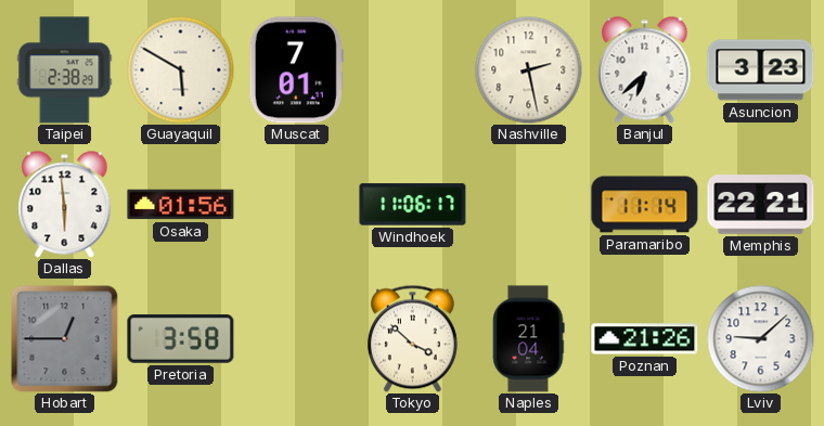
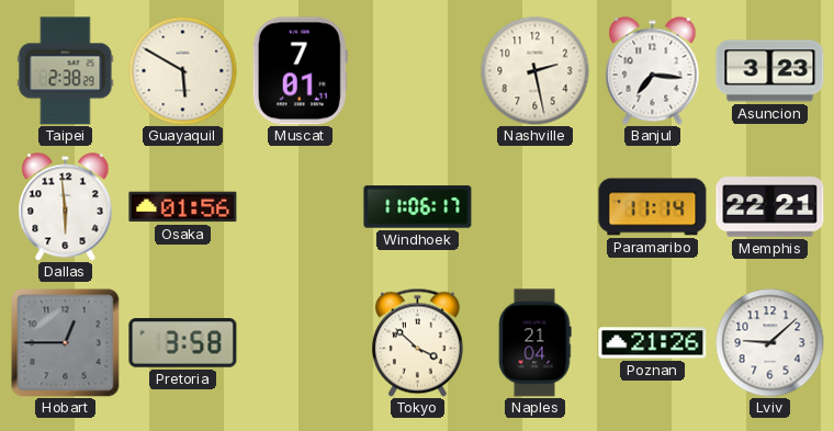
Banjul: 6:38 -> 7:16 (653, 71)
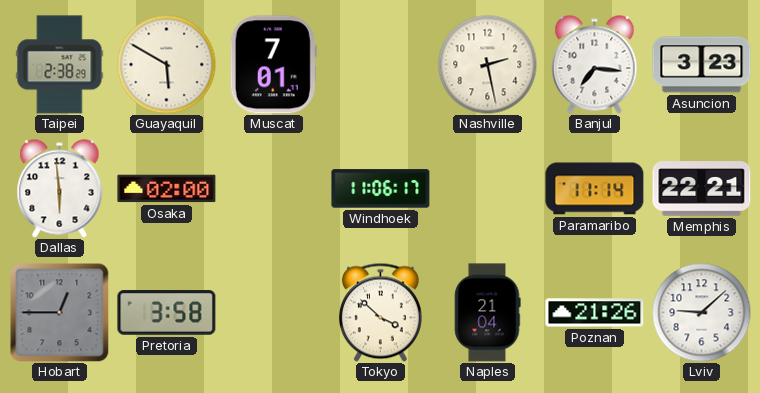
Osaka: 01:56 -> 02:00 (167, 189)
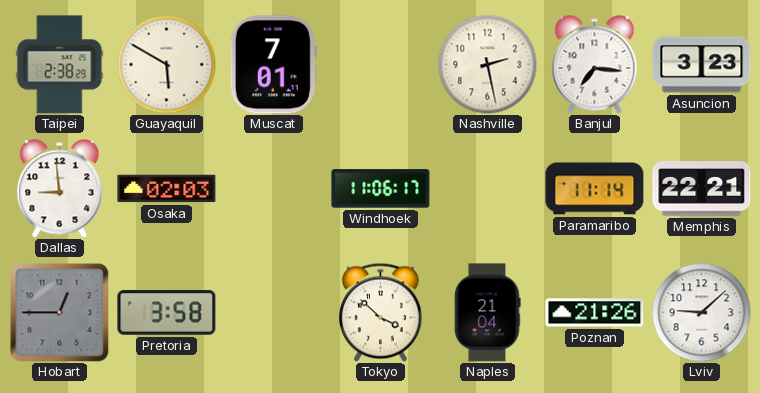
Dallas: 5:59 -> 8:59 (60, 189)
Osaka: 02:00 -> 02:03 (167, 189)
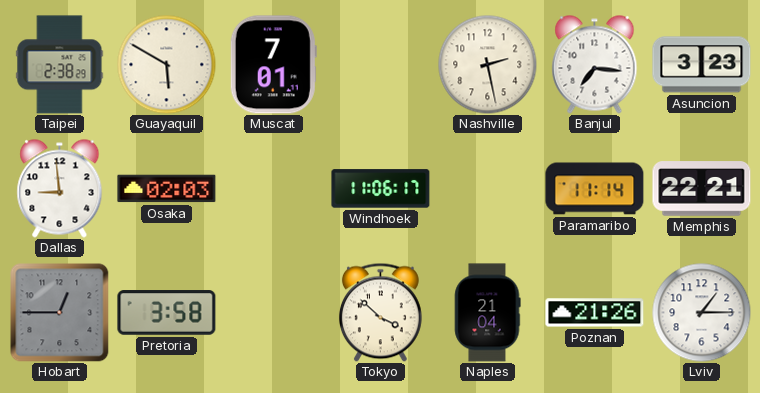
Lviv: 9:08 -> 1:15 (702, 313)
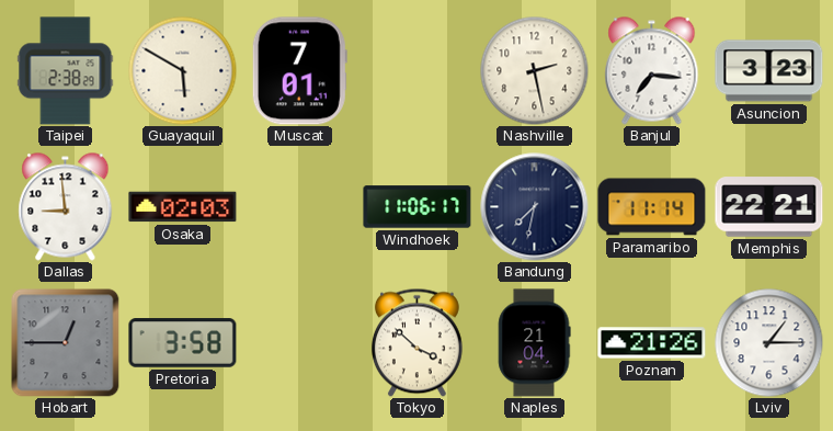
Bandung: none -> 7:32 (535, 207)
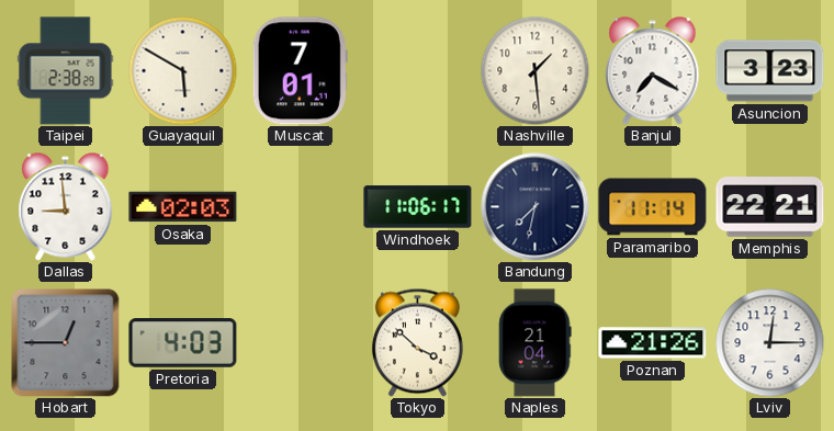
Nashville: 2:28 -> 1:29 (536, 71)
Banjul: 7:16 -> 7:20 (653, 71)
Pretoria: 3:58 -> 4:03 (183, 343)
Lviv: 1:15 -> 12:15 (770, 343)
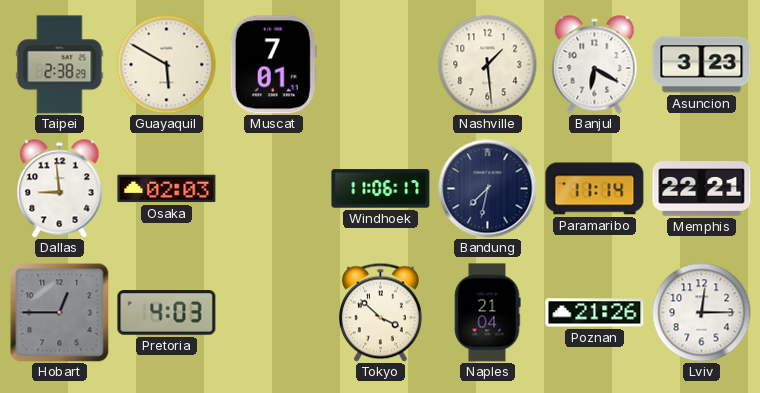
Banjul: 7:20 -> 6:20 (595, 65)
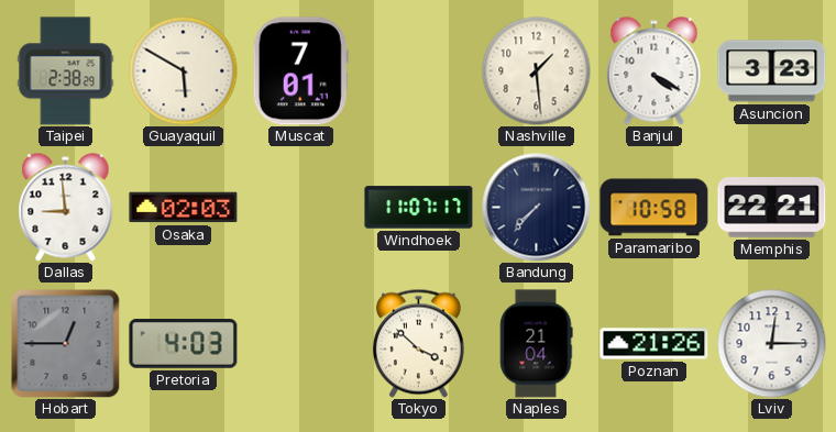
Banjul: 6:20 -> 4:20 (654, 71)
Windhoek: 11:06 -> 11:07 (419, 208)
Bandung: 7:32 -> 7:37 (537, 208)
Paramaribo: 11:14 -> 10:58 (654, 208)
